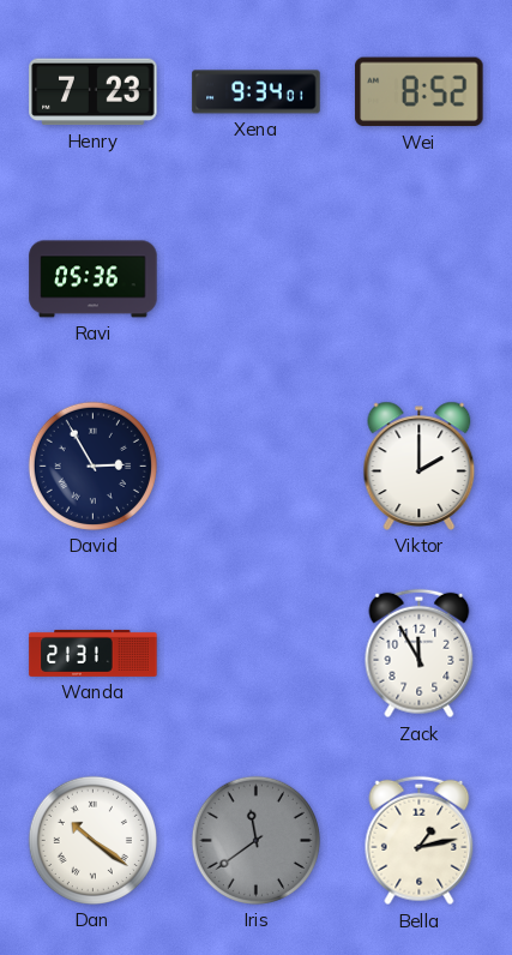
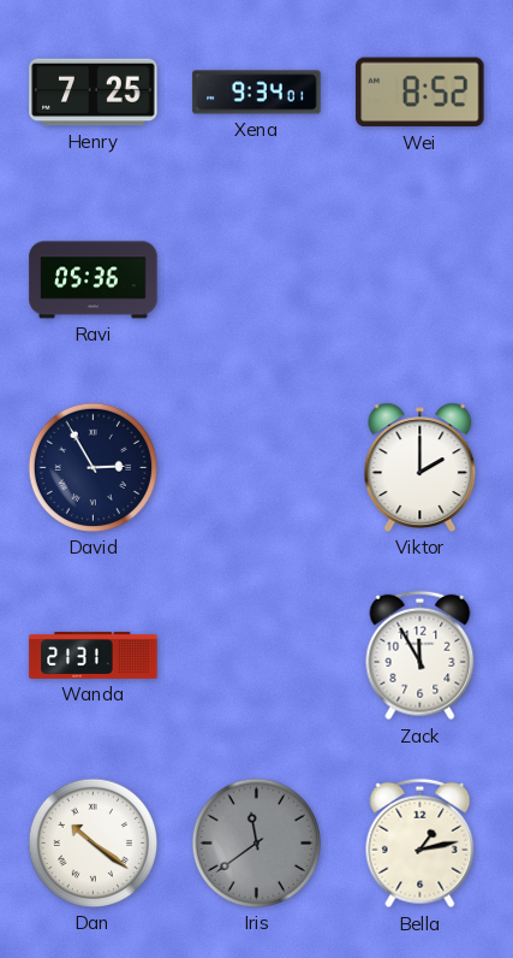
Henry: 7:23 -> 7:25 (94, 93)
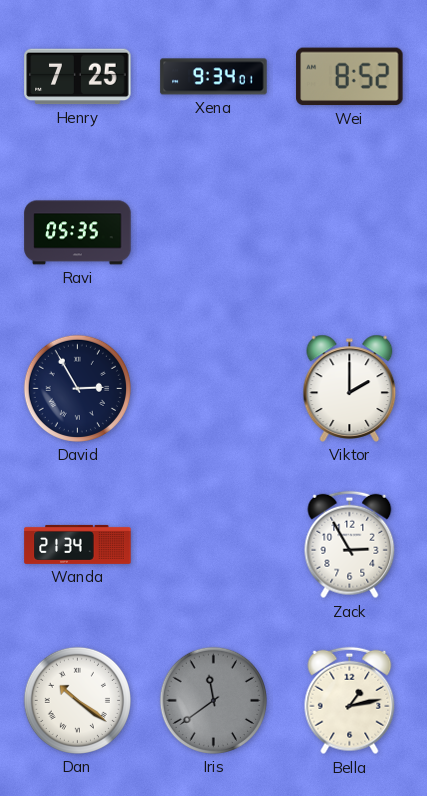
Ravi: 05:36 -> 05:35 (78, 233)
Wanda: 21:31 -> 21:34 (78, 544)
Zack: 11:55 -> 2:55 (350, 545)
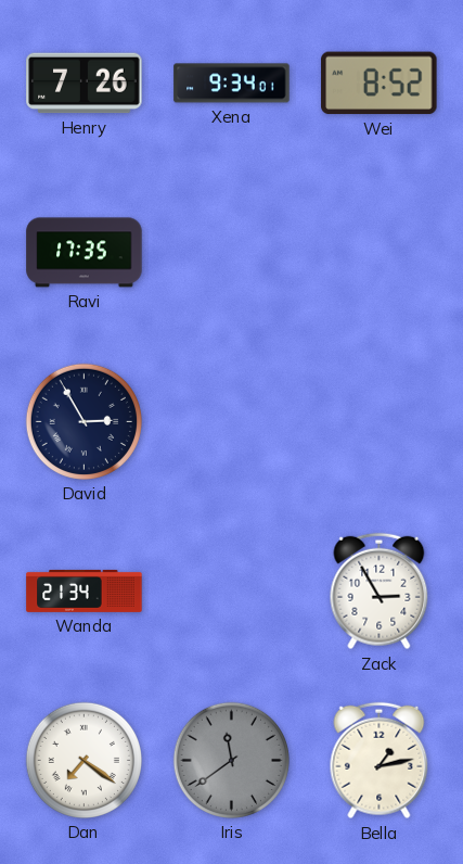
Henry: 7:25 -> 7:26 (85, 84)
Ravi: 05:35 -> 17:35 (85, 253)
Viktor: 2:00 -> none (350, 388)
Dan: 10:21 -> 7:21 (83, 760)
